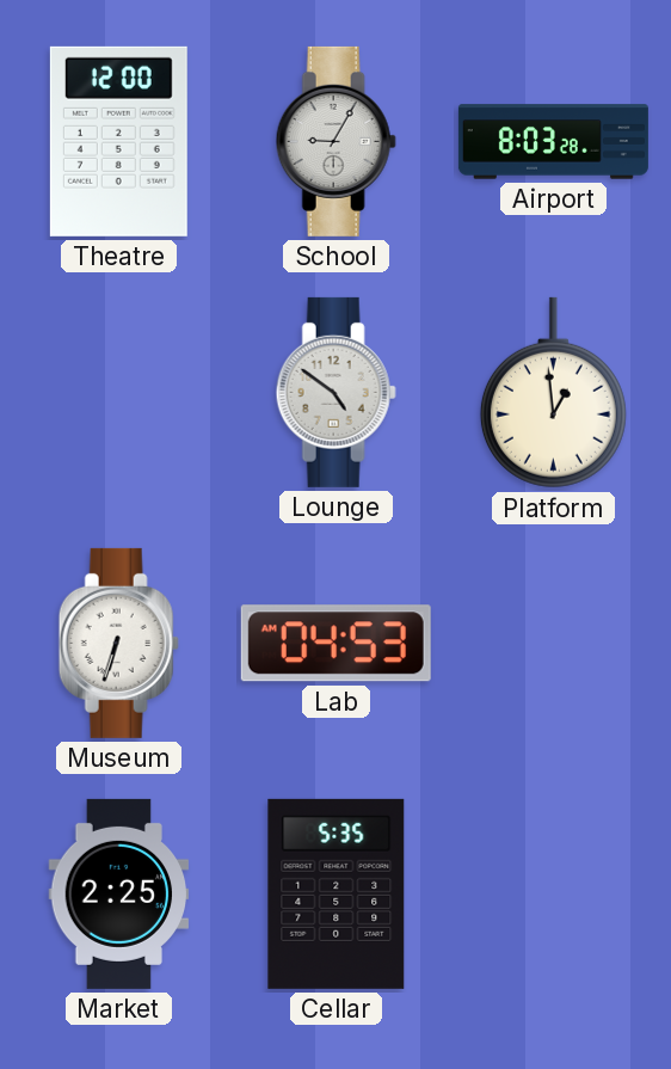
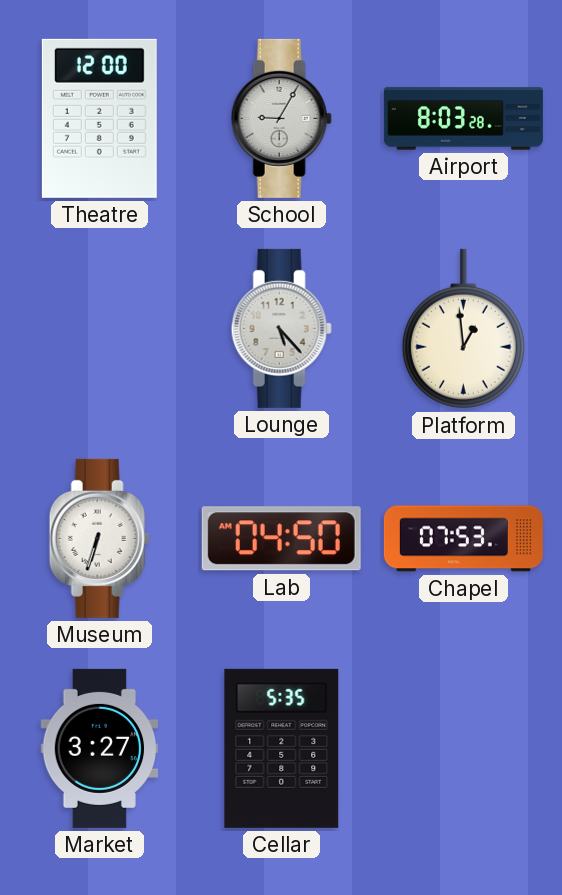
Lounge: 4:51 -> 5:23 (281, 328)
Lab: 04:53 -> 04:50 (281, 539)
Chapel: none -> 07:53 (463, 539)
Market: 2:25 -> 3:27 (100, 748)
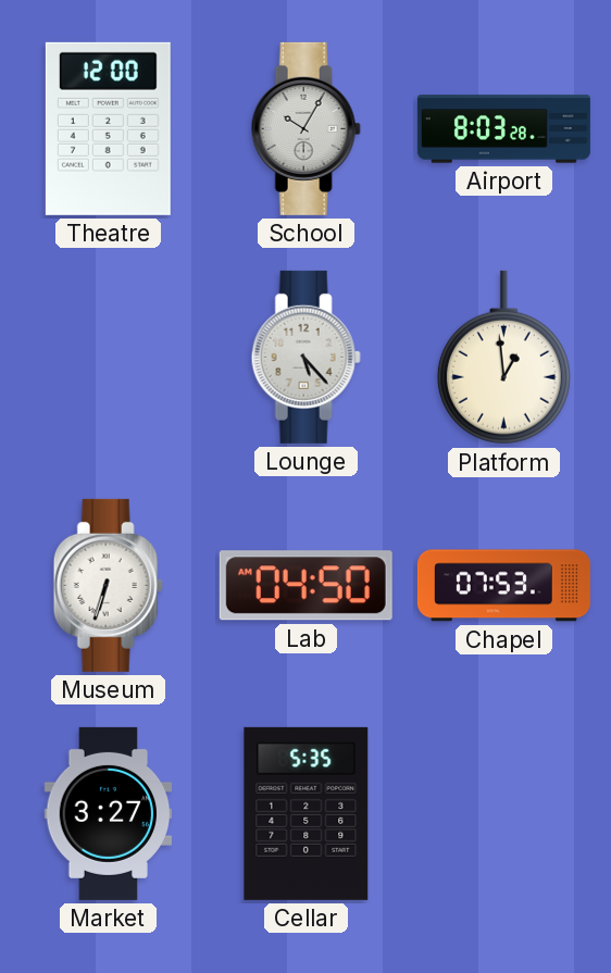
School: 9:05 -> 10:05 (305, 128)
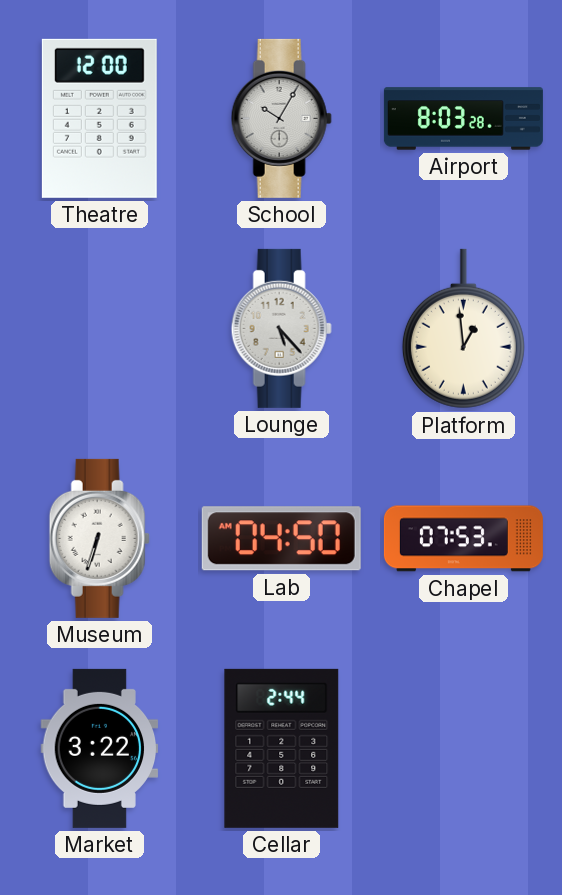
Market: 3:27 -> 3:22 (100, 748)
Cellar: 5:35 -> 2:44 (282, 748)
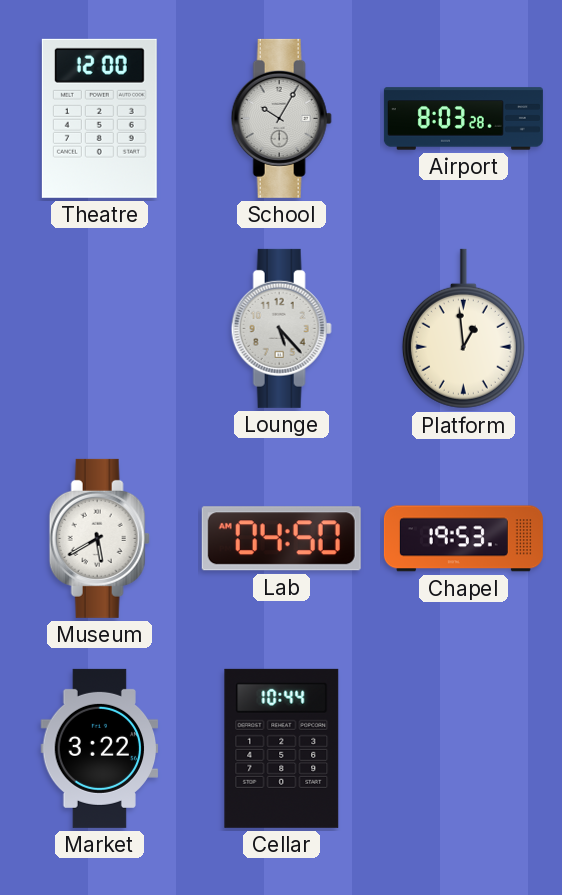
Museum: 6:33 -> 5:40 (99, 538)
Chapel: 07:53 -> 19:53 (463, 539)
Cellar: 2:44 -> 10:44 (282, 748)
